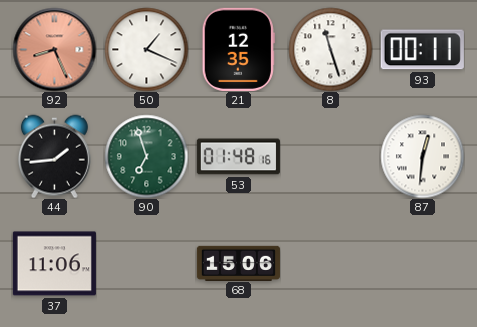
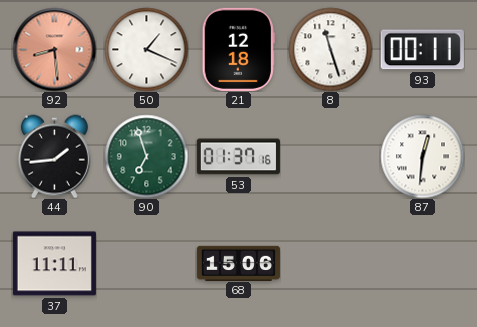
92: 8:26 -> 8:29 (54, 49)
21: 12:35 -> 12:18 (238, 49)
53: 01:48 -> 01:37 (238, 157)
37: 11:06 -> 11:11 (54, 264)
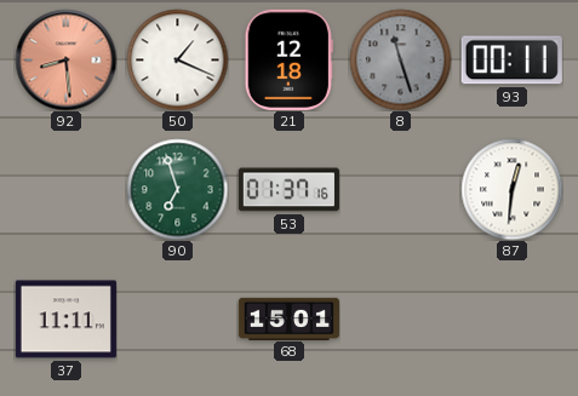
8 dial: white -> grey (400, 59)
44: 1:44 -> none (54, 156)
68: 15:06 -> 15:01 (288, 318)
